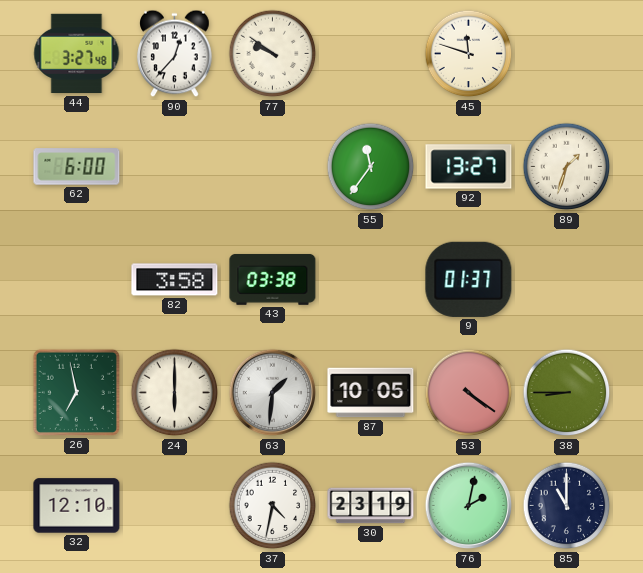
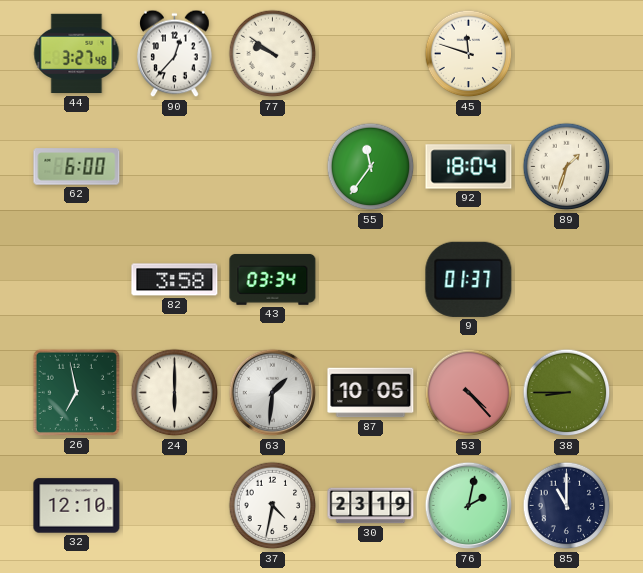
92: 13:27 -> 18:04 (469, 167)
43: 03:38 -> 03:34 (273, 279)
53: 4:21 -> 4:23 (469, 393)
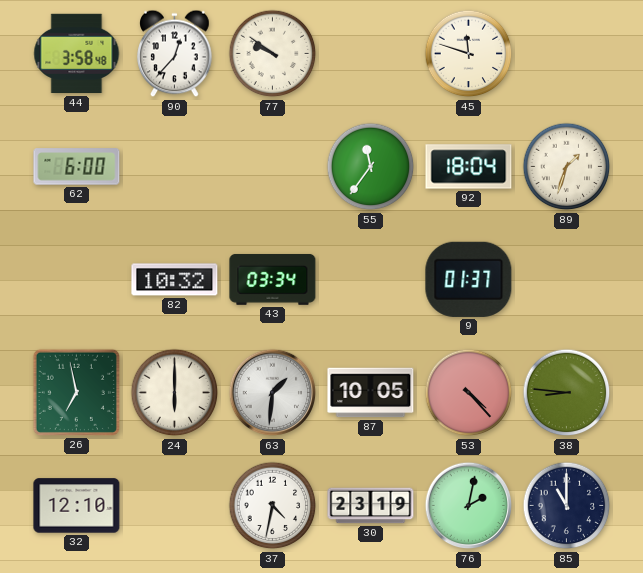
44: 3:27 -> 3:58 (77, 54)
82: 3:58 -> 10:32 (175, 280)
38: 8:45 -> 8:46 (567, 393)
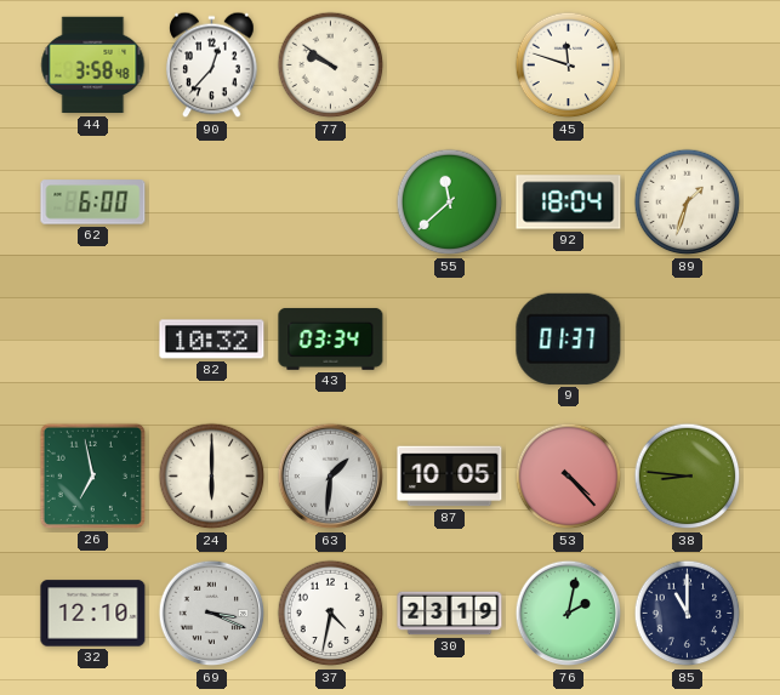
55: 11:36 -> 11:38 (450, 203)
69: none -> 3:19 (212, 614)
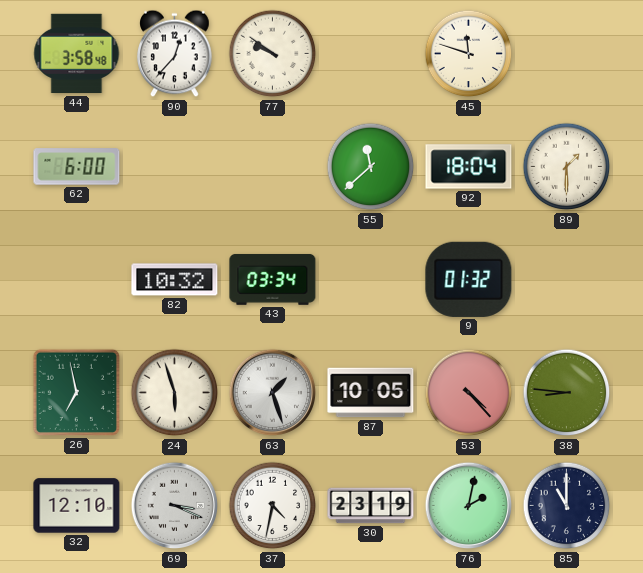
89: 1:33 -> 1:30 (567, 167)
9: 01:37 -> 01:32 (469, 279)
24: 6:00 -> 5:57 (175, 393)
63: 1:31 -> 1:27 (273, 393)
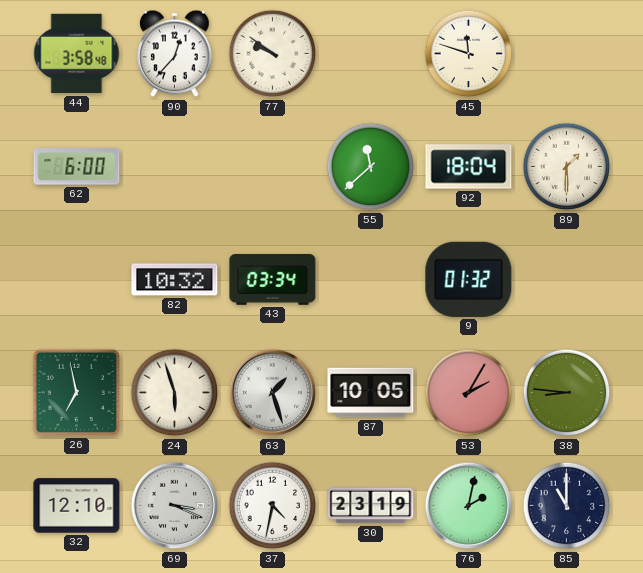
53: 4:23 -> 2:05 (469, 393)
